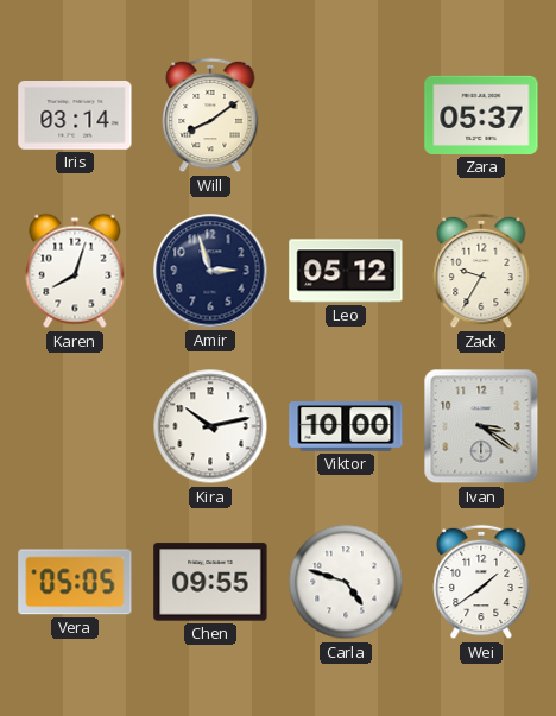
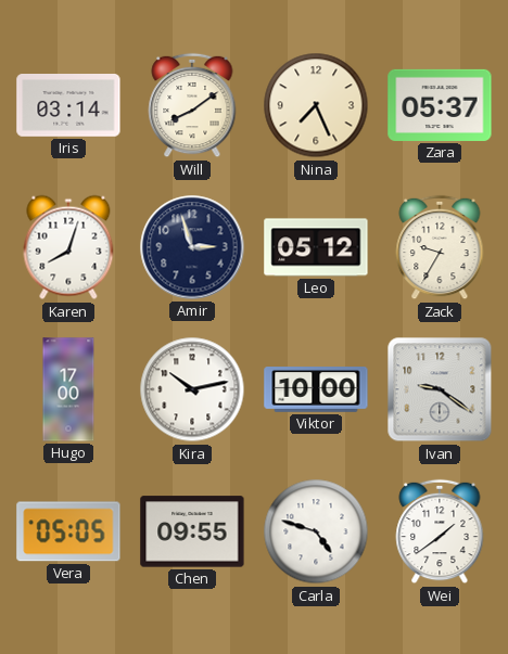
Nina: none -> 7:26 (316, 105)
Hugo: none -> 17:00 (68, 389)
Ivan: 3:21 -> 9:21 (440, 389)
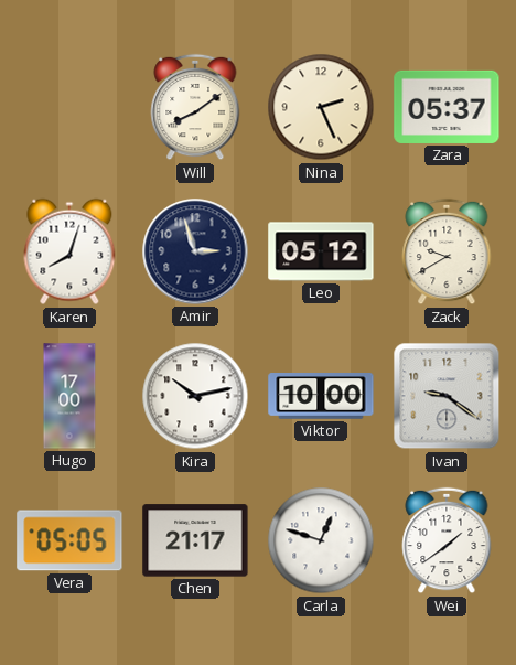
Iris: 03:14 -> none (68, 106)
Nina: 7:26 -> 2:26 (321, 107)
Zack: 9:35 -> 9:40 (447, 251)
Chen: 09:55 -> 21:17 (195, 540)
Carla: 4:48 -> 12:48 (321, 540)
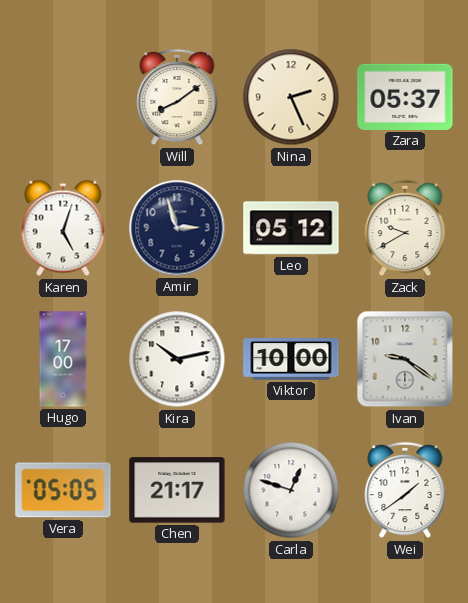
Karen: 8:03 -> 5:03 (63, 228)
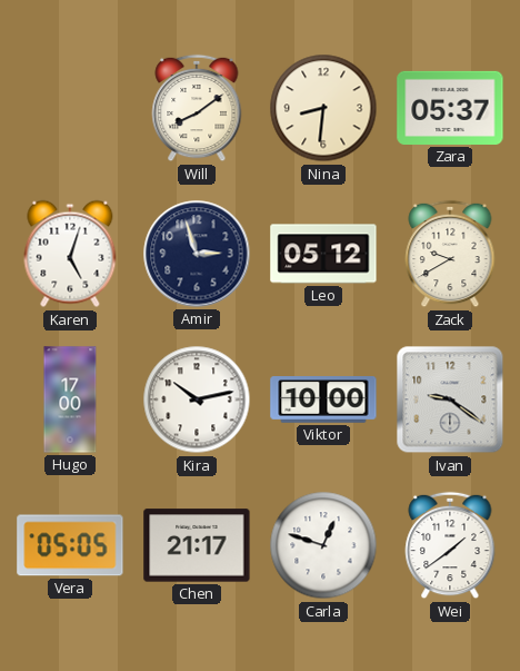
Nina: 2:26 -> 8:31 (323, 108)
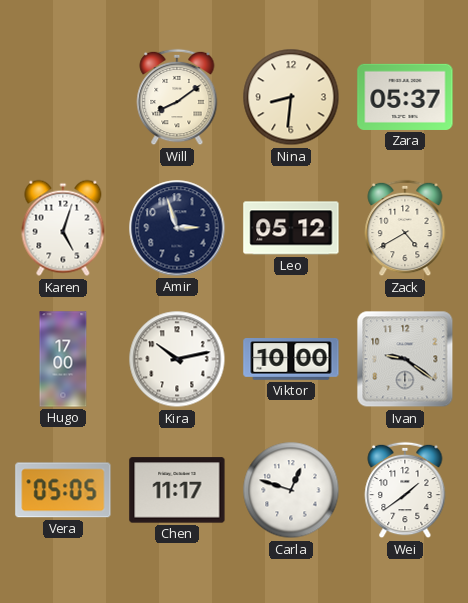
Zack: 9:40 -> 4:40 (405, 228)
Chen: 21:17 -> 11:17 (177, 490)
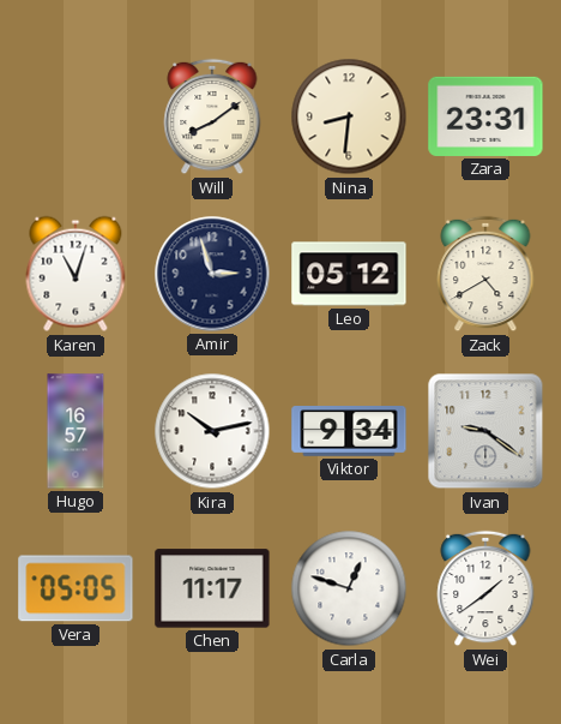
Zara: 05:37 -> 23:31 (485, 116)
Karen: 5:03 -> 11:03 (76, 274)
Hugo: 17:00 -> 16:57 (76, 431)
Viktor: 10:00 -> 9:34 (349, 432)
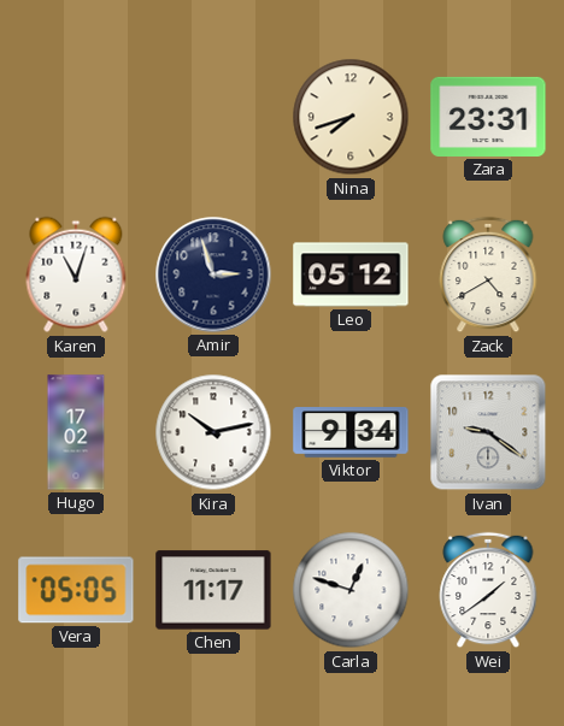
Will: 8:09 -> none (212, 116)
Nina: 8:31 -> 7:42 (351, 117)
Hugo: 16:57 -> 17:02 (76, 432)
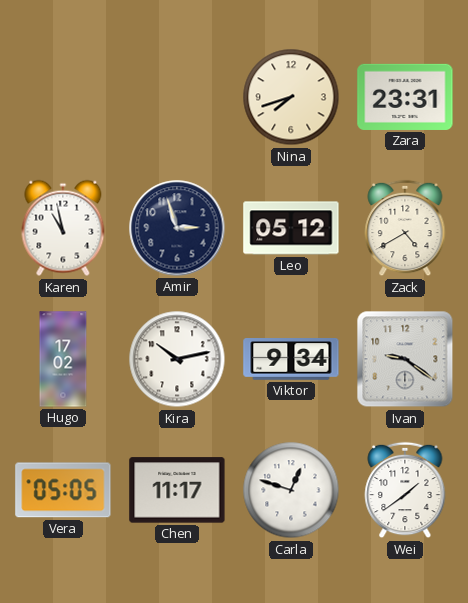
Karen: 11:03 -> 10:58 (63, 228)
